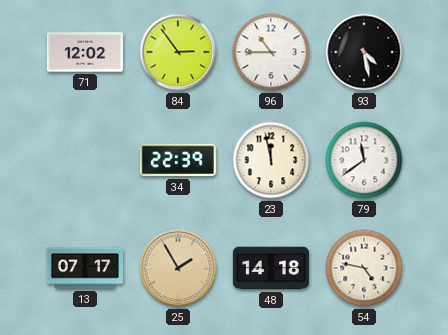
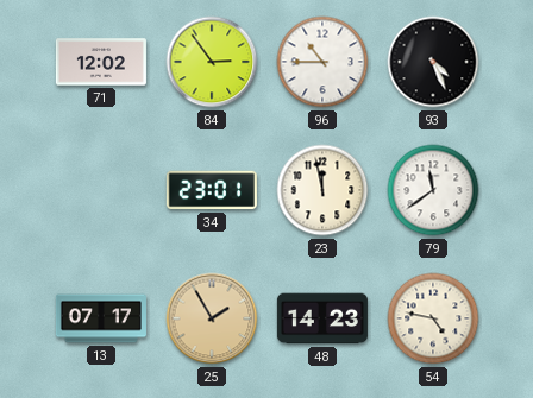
93: 4:28 -> 4:26 (433, 62)
34: 22:39 -> 23:01 (212, 190)
48: 14:18 -> 14:23 (322, 318)
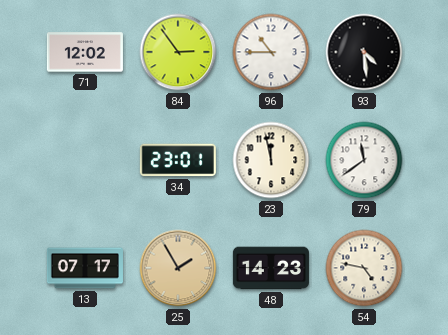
93: 4:26 -> 4:29 (364, 52)
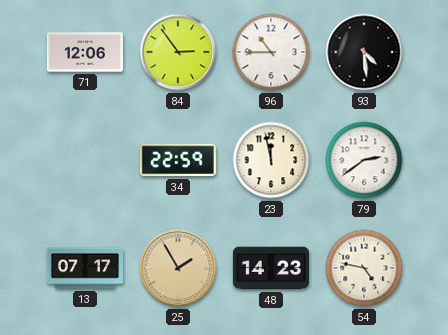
71: 12:02 -> 12:06 (85, 52)
34: 23:01 -> 22:59 (178, 160)
79: 11:39 -> 2:39 (364, 160)
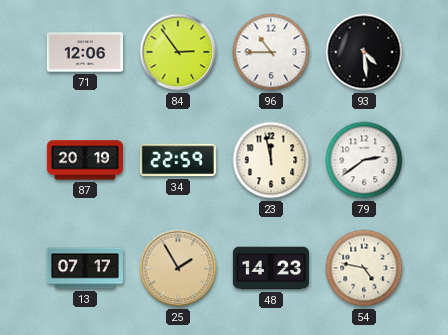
87: none -> 20:19 (85, 160)
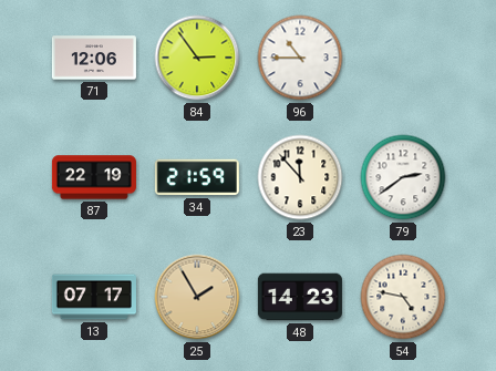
93: 4:29 -> none (364, 52)
87: 20:19 -> 22:19 (94, 177)
34: 22:59 -> 21:59 (197, 177)
23: 11:58 -> 11:53 (300, 177)
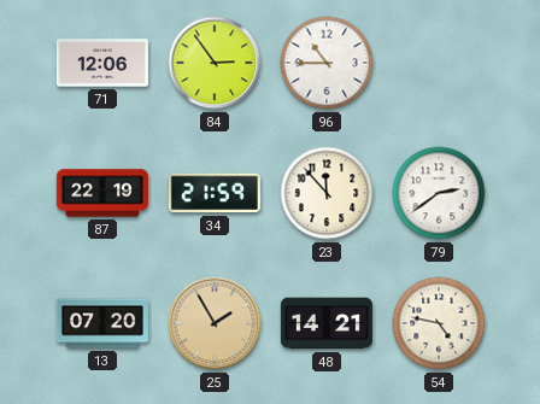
13: 07:17 -> 07:20 (102, 323)
48: 14:23 -> 14:21 (327, 323)
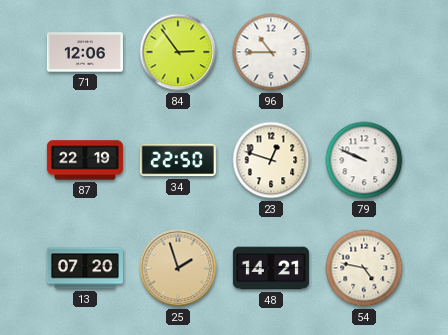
34: 21:59 -> 22:50 (178, 160)
23: 11:53 -> 12:48 (271, 160)
79: 2:39 -> 9:49 (364, 160)
25: 1:55 -> 1:57 (178, 268)
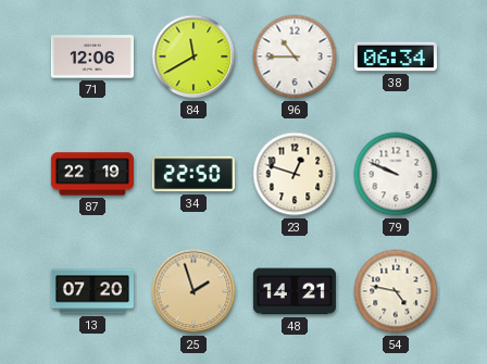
84: 2:54 -> 11:40 (193, 57)
38: none -> 06:34 (396, 57)
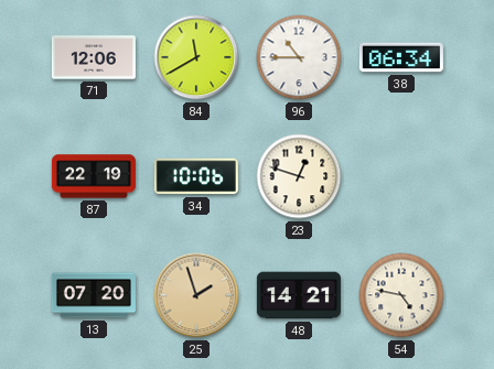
34: 22:50 -> 10:06 (196, 176)
79: 9:49 -> none (396, 174)
